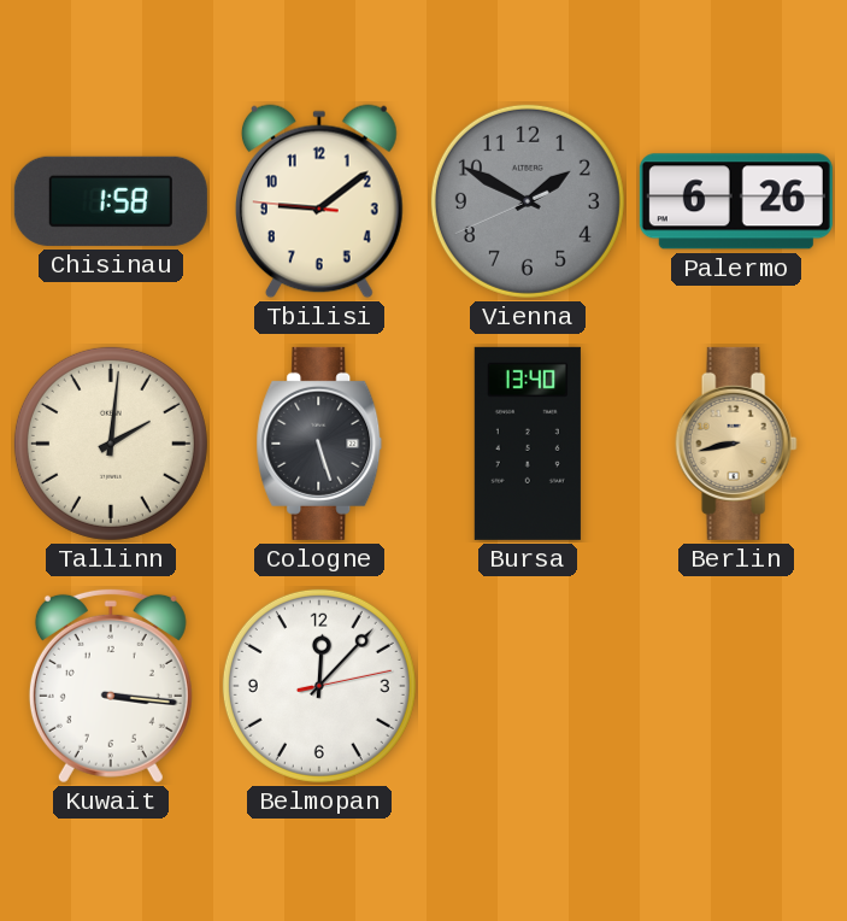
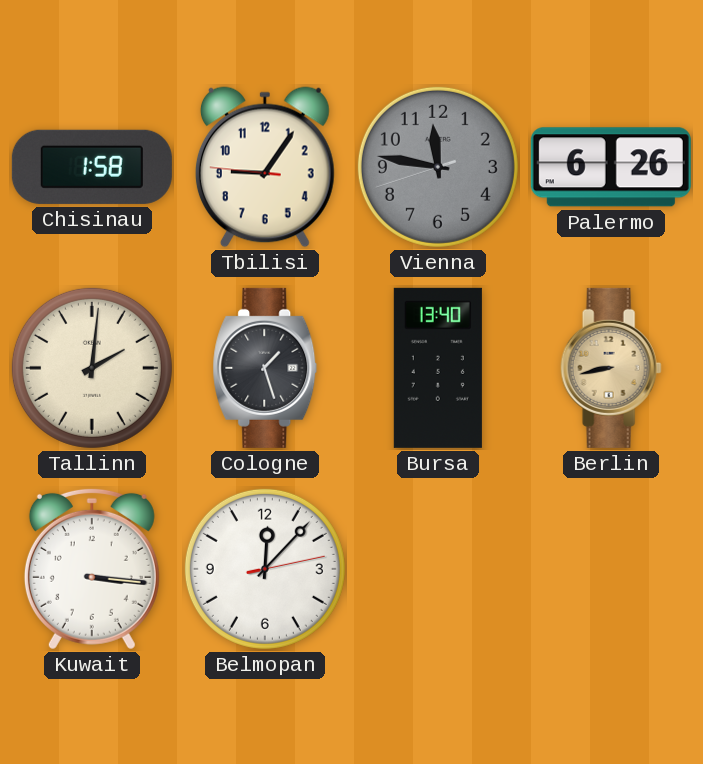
Tbilisi: 9:08 -> 9:05 (265, 167)
Vienna: 1:49 -> 11:46 (438, 167)
Cologne: 5:27 -> 1:27 (265, 368)
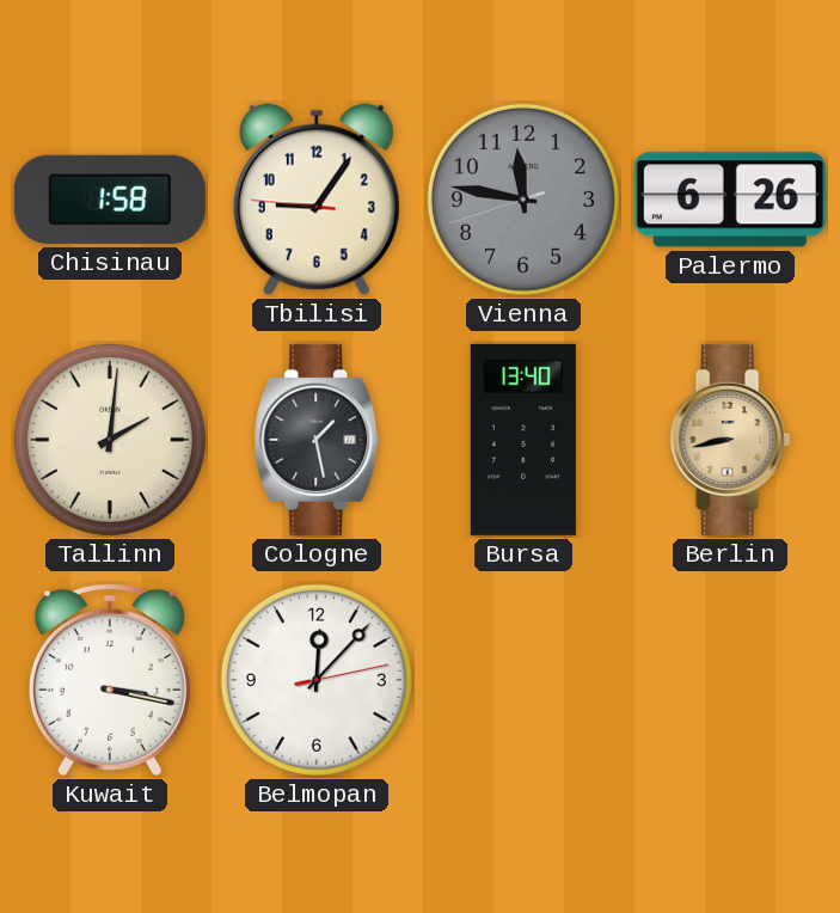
Cologne: 1:27 -> 1:28 (317, 440)
Kuwait: 3:16 -> 3:17 (110, 680)
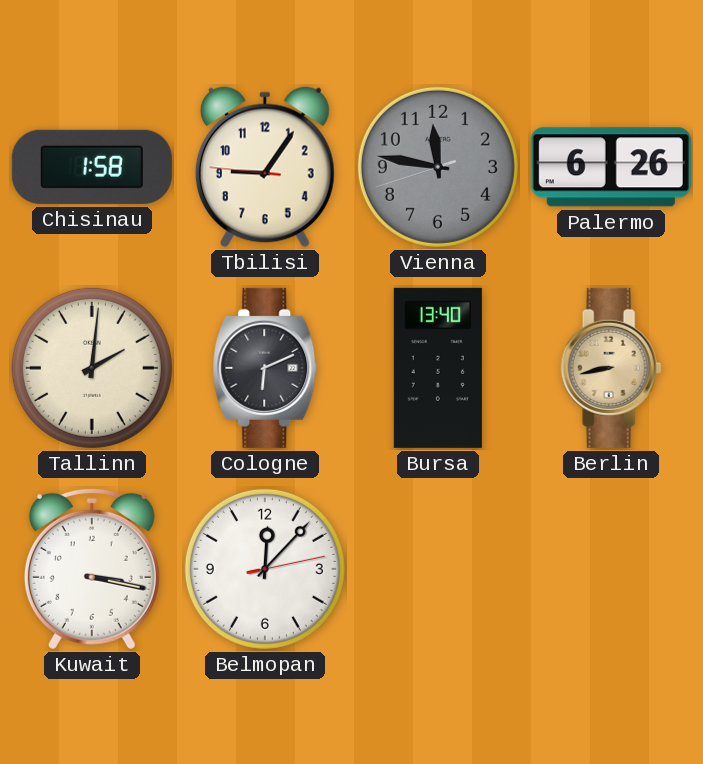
Cologne: 1:28 -> 6:11 (265, 368)
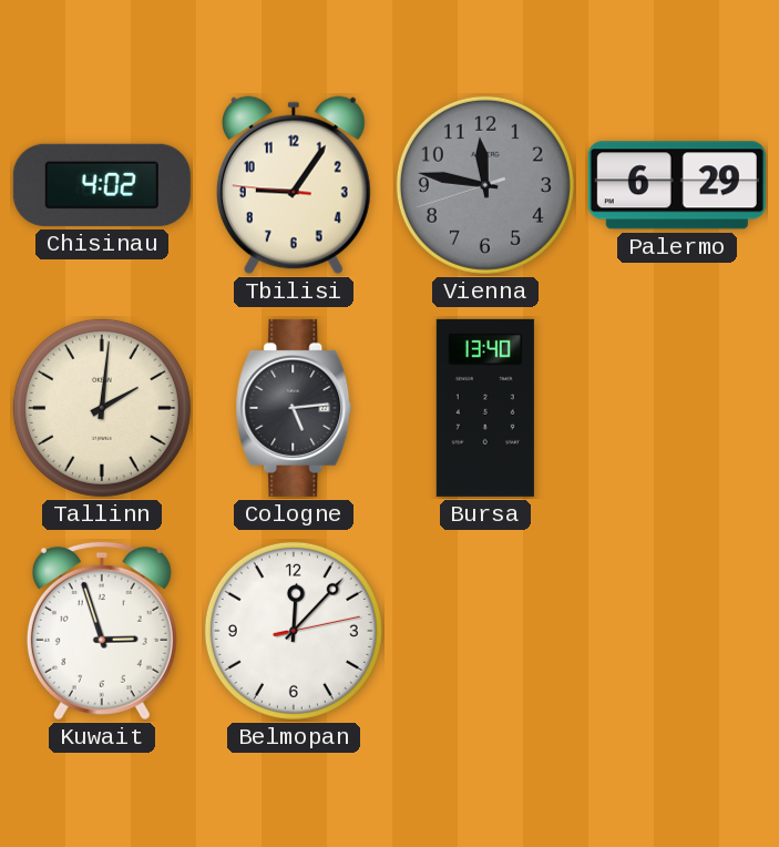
Chisinau: 1:58 -> 4:02 (102, 185)
Palermo: 6:26 -> 6:29 (677, 185)
Cologne: 6:11 -> 5:14 (294, 408)
Berlin: 8:43 -> none (611, 368)
Kuwait: 3:17 -> 2:57 (102, 631)
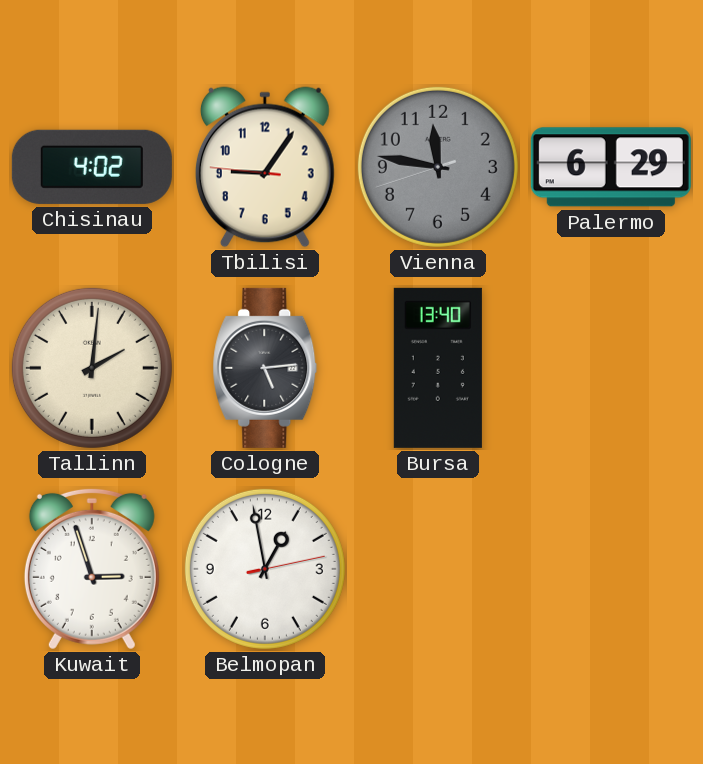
Belmopan: 12:07 -> 12:58 (265, 569)
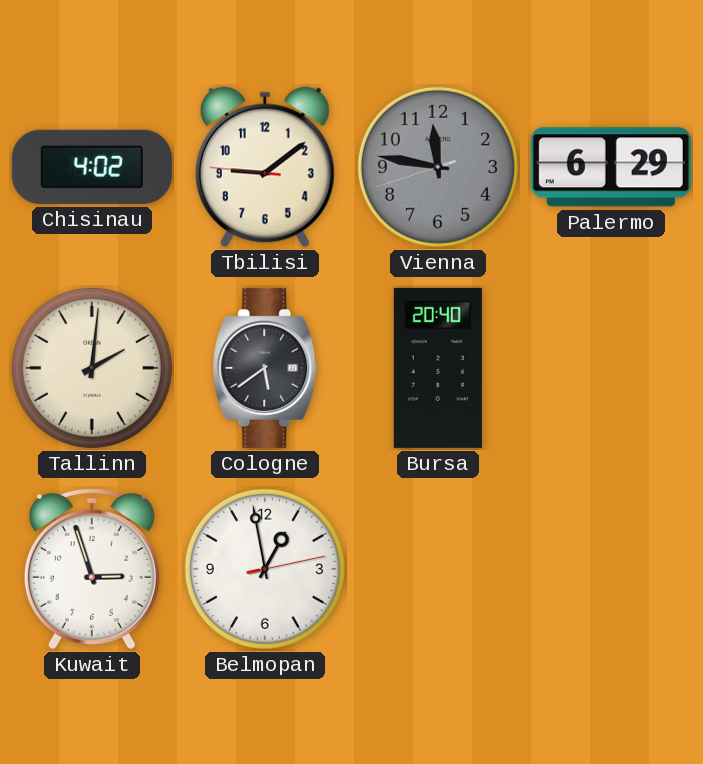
Tbilisi: 9:05 -> 9:08 (265, 167)
Cologne: 5:14 -> 5:39 (265, 368)
Bursa: 13:40 -> 20:40 (438, 368)
